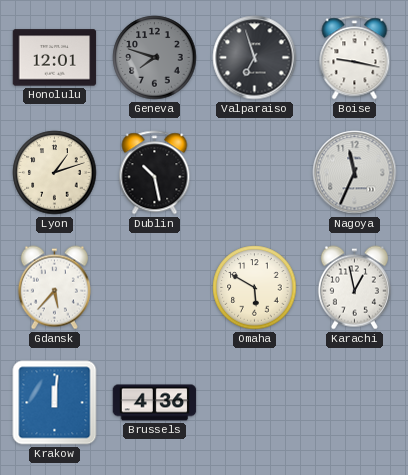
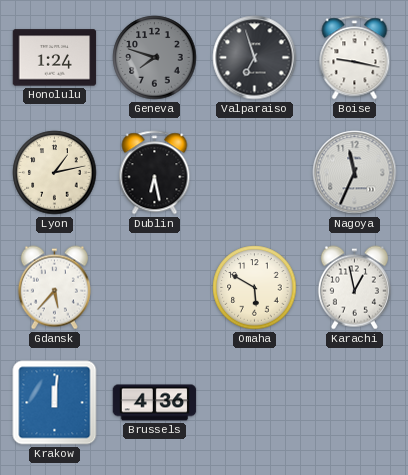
Honolulu: 12:01 -> 1:24 (55, 58)
Lyon: 1:12 -> 1:13 (55, 173)
Dublin: 10:28 -> 6:28 (155, 173)
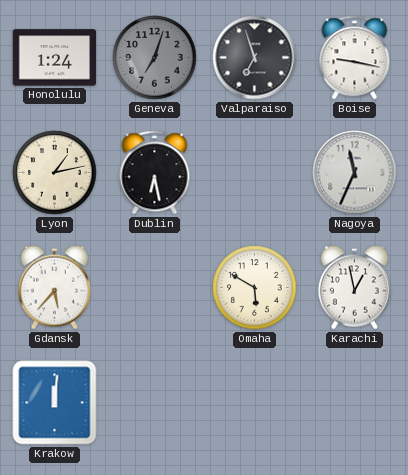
Geneva: 7:48 -> 7:03 (155, 58)
Brussels: 4:36 -> none (155, 403)
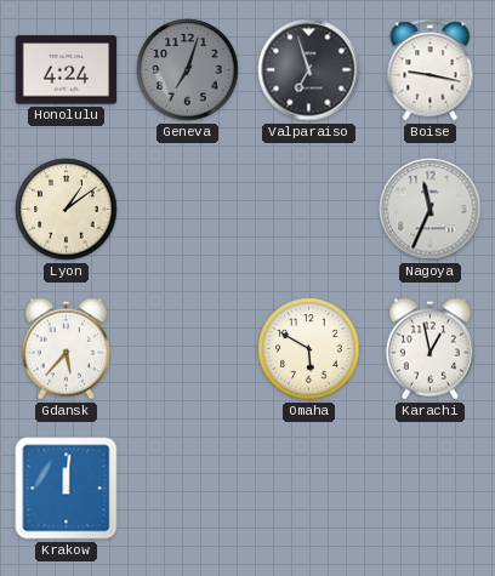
Honolulu: 1:24 -> 4:24 (67, 70)
Lyon: 1:13 -> 1:09 (67, 210)
Dublin: 6:28 -> none (155, 173)
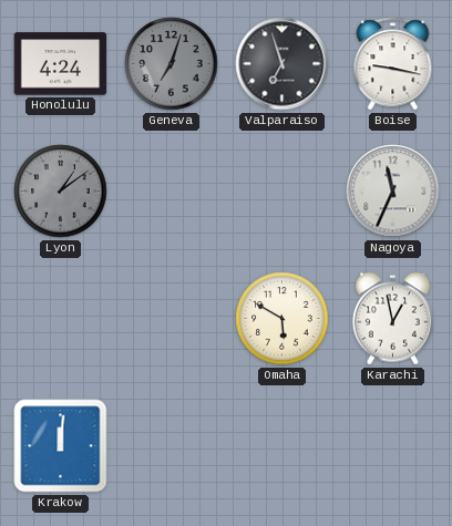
Lyon dial: cream -> grey (61, 192)
Gdansk: 5:37 -> none (66, 349)
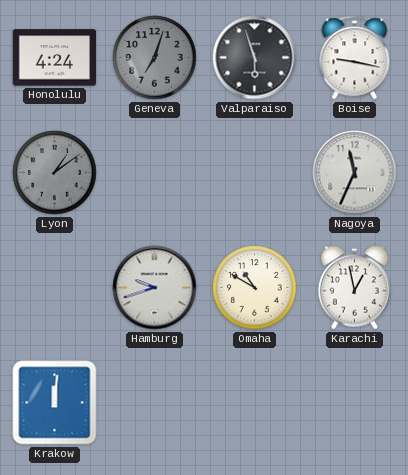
Valparaiso: 6:57 -> 5:57 (255, 58)
Hamburg: none -> 9:42 (155, 288)
Omaha: 5:50 -> 10:50 (255, 288)
